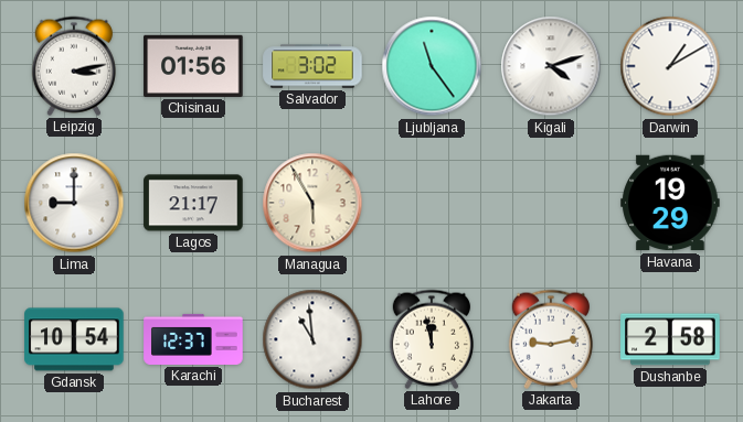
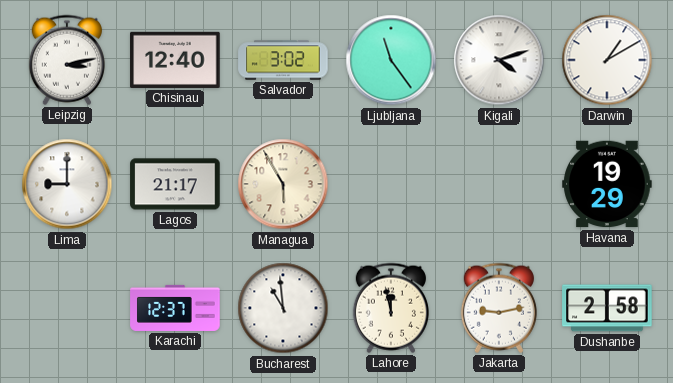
Chisinau: 01:56 -> 12:40 (175, 60)
Gdansk: 10:54 -> none (74, 339)
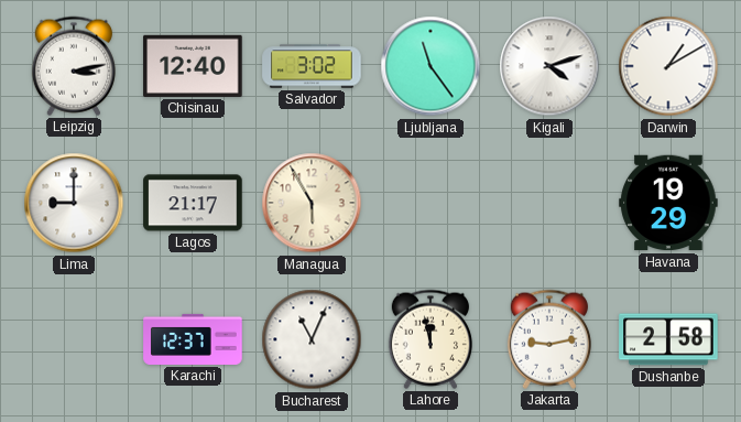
Bucharest: 10:59 -> 11:04 (312, 339)
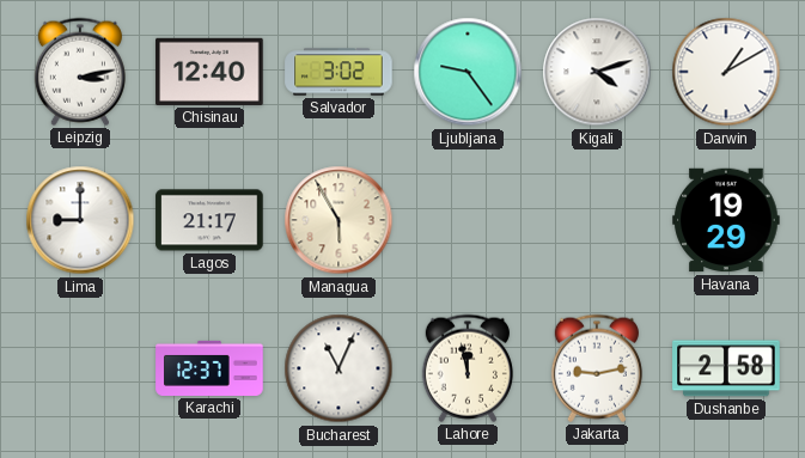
Ljubljana: 11:24 -> 9:24 (468, 72)
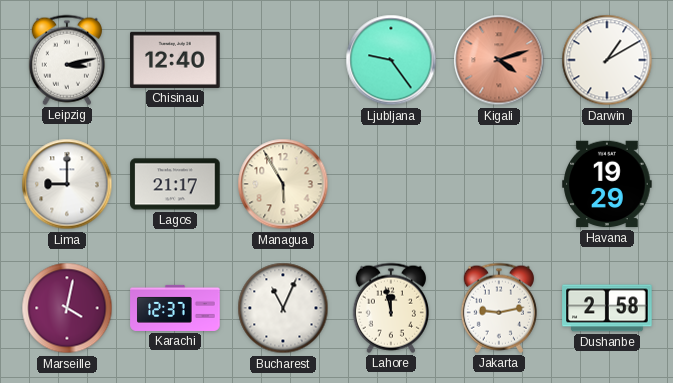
Salvador: 3:02 -> none (339, 72)
Kigali dial: white -> salmon (499, 60)
Marseille: none -> 4:02 (67, 308)
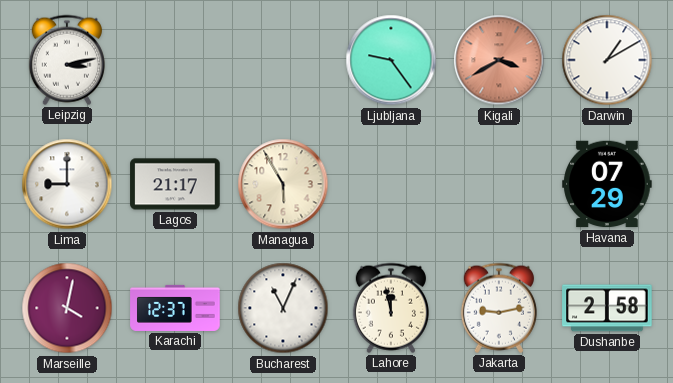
Chisinau: 12:40 -> none (175, 60)
Kigali: 4:12 -> 3:40 (499, 60)
Havana: 19:29 -> 07:29 (607, 184)
